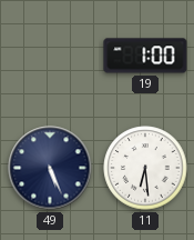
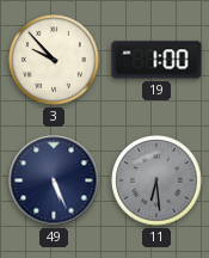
3: none -> 9:53 (54, 60)
11 dial: white -> grey (156, 180)
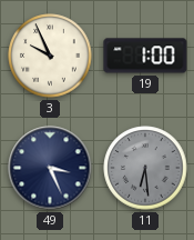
3: 9:53 -> 9:56 (50, 56)
49: 5:26 -> 3:26 (50, 168)
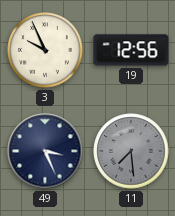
19: 1:00 -> 12:56 (131, 50)
11: 6:29 -> 7:29 (131, 151)
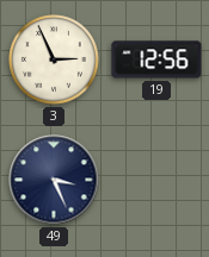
3: 9:56 -> 2:56 (54, 59)
11: 7:29 -> none (131, 151)
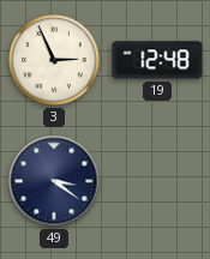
19: 12:56 -> 12:48 (157, 60)
49: 3:26 -> 3:21 (54, 181)
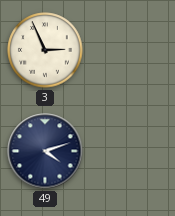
19: 12:48 -> none (157, 60)
49: 3:21 -> 4:12 (45, 151)
